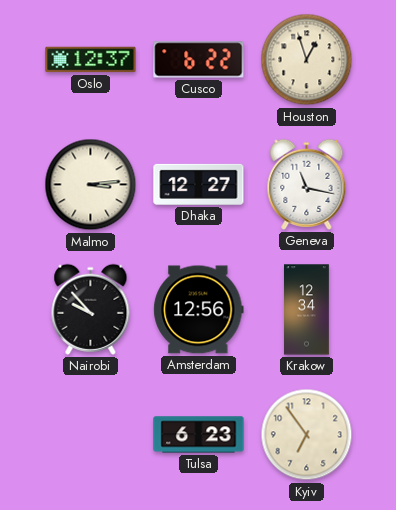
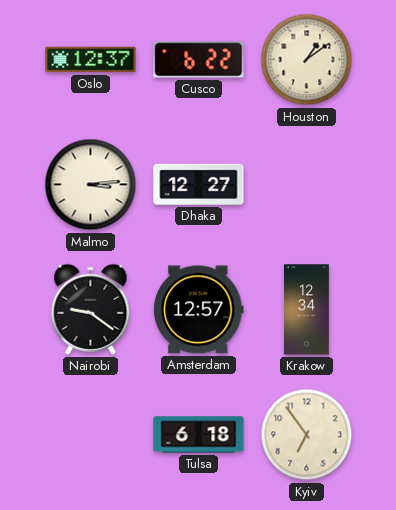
Houston: 12:57 -> 1:09 (307, 60)
Geneva: 11:17 -> none (307, 184)
Nairobi: 9:53 -> 9:21 (91, 309)
Amsterdam: 12:56 -> 12:57 (199, 310)
Tulsa: 6:23 -> 6:18 (199, 435)
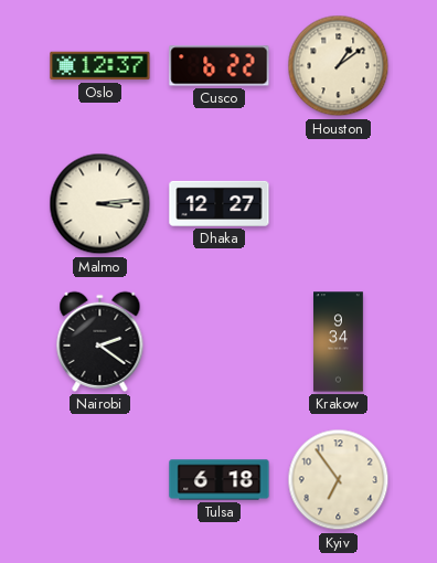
Nairobi: 9:21 -> 2:21 (100, 341)
Amsterdam: 12:57 -> none (199, 310)
Krakow: 12:34 -> 9:34 (339, 342)
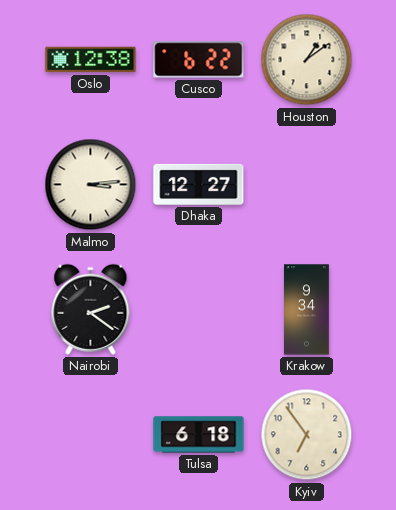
Oslo: 12:37 -> 12:38 (91, 60)
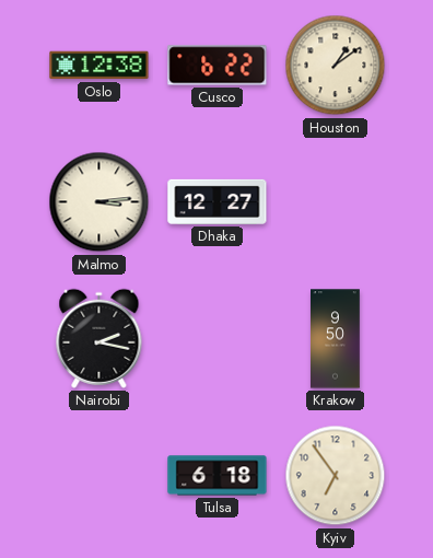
Nairobi: 2:21 -> 2:17 (100, 338)
Krakow: 9:34 -> 9:50 (336, 339)
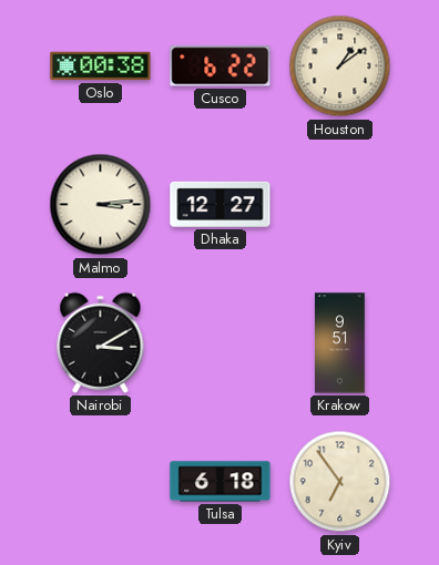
Oslo: 12:38 -> 00:38 (101, 66)
Nairobi: 2:17 -> 3:10 (101, 342)
Krakow: 9:50 -> 9:51 (340, 343)
